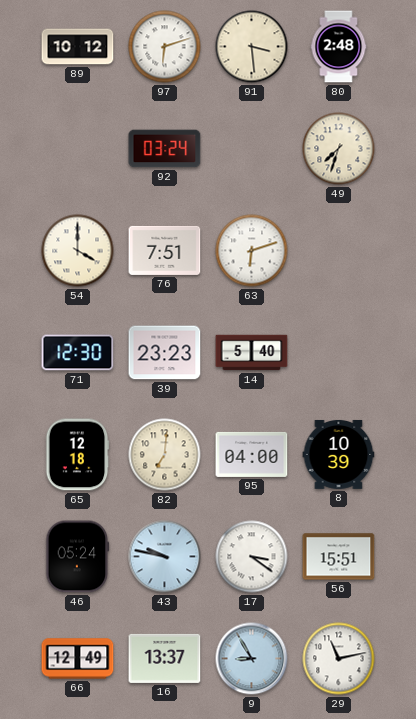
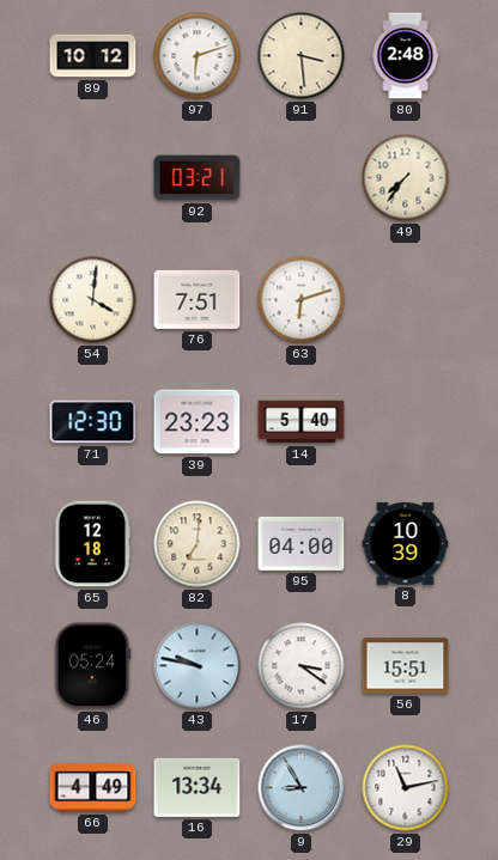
92: 03:24 -> 03:21 (198, 178)
49: 7:33 -> 7:36 (406, 178)
54: 4:00 -> 4:01 (93, 300)
66: 12:49 -> 4:49 (93, 788)
16: 13:37 -> 13:34 (198, 787)
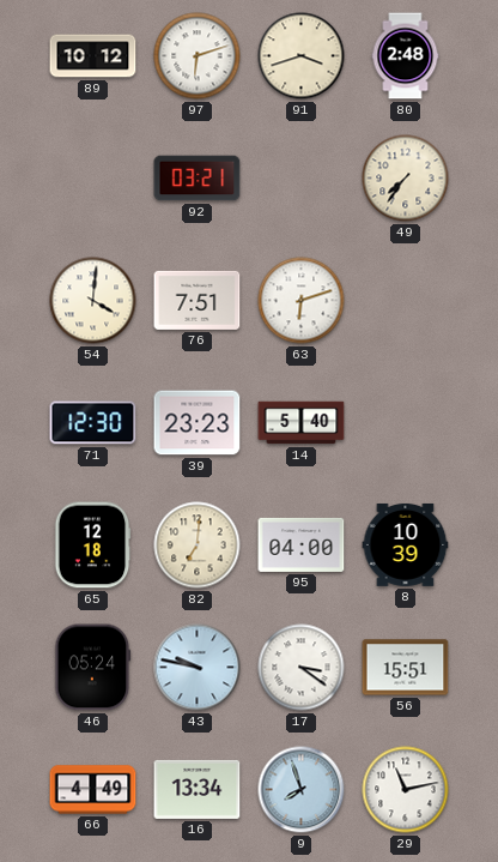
91: 3:29 -> 3:42 (302, 56)
9: 8:55 -> 7:57 (302, 790)
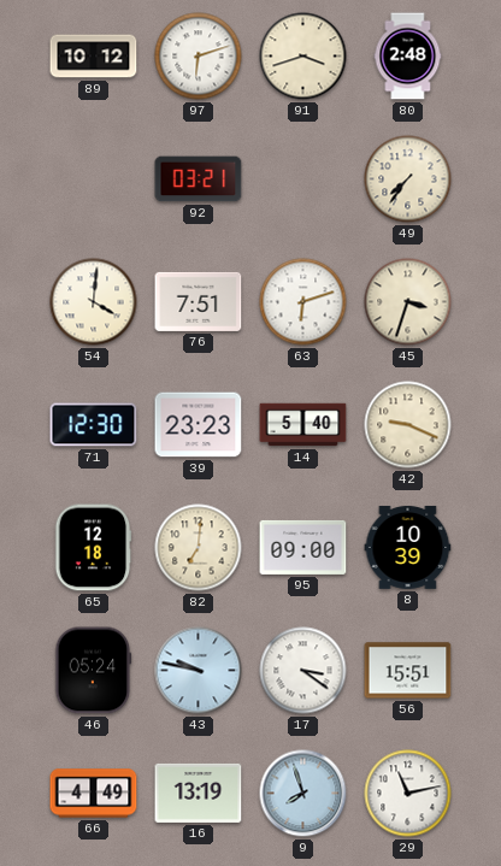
45: none -> 3:33 (408, 302)
42: none -> 9:19 (408, 425)
95: 04:00 -> 09:00 (303, 547)
16: 13:34 -> 13:19 (199, 793)
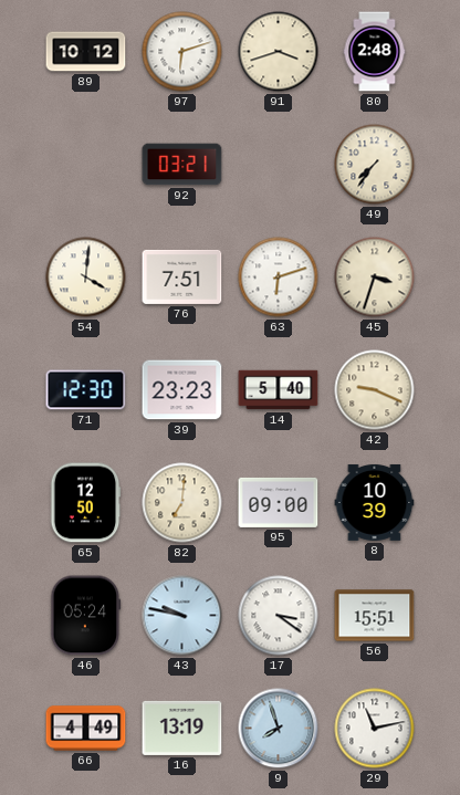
65: 12:18 -> 12:50 (85, 503)
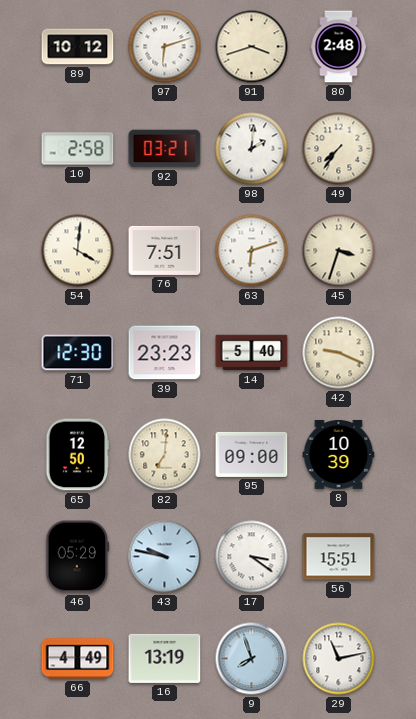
10: none -> 2:58 (78, 149)
98: none -> 2:01 (252, 149)
46: 05:24 -> 05:29 (78, 557)
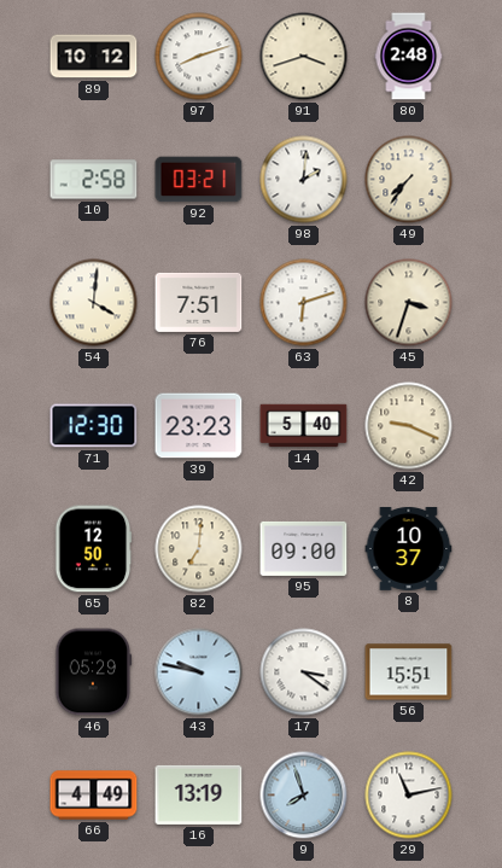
97: 6:12 -> 8:12 (199, 57)
8: 10:39 -> 10:37 (409, 548)
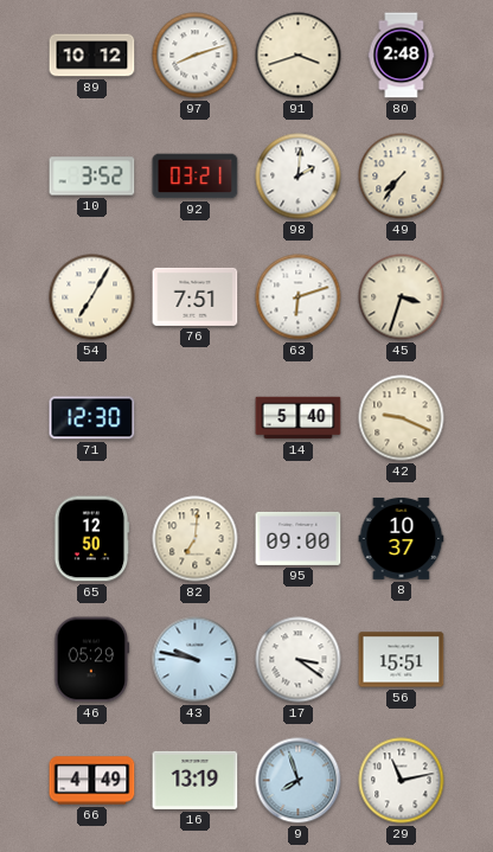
10: 2:58 -> 3:52 (92, 177)
54: 4:01 -> 7:05 (92, 297)
39: 23:23 -> none (199, 426)
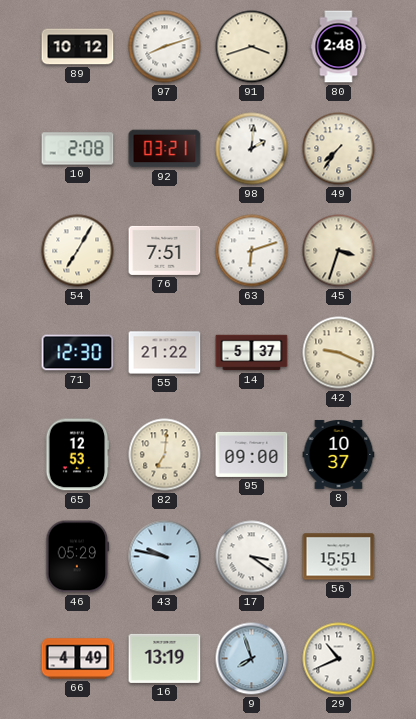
10: 3:52 -> 2:08 (78, 149)
55: none -> 21:22 (165, 353)
14: 5:40 -> 5:37 (252, 353)
65: 12:50 -> 12:53 (77, 455)
29: 11:13 -> 10:41 (339, 659)
